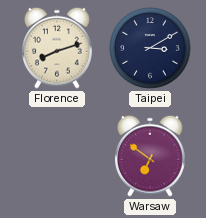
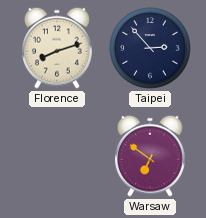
Taipei: 3:10 -> 2:53 (150, 48)
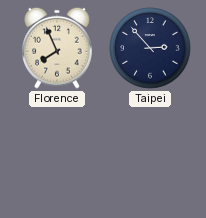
Florence: 8:12 -> 7:56 (57, 48)
Warsaw: 6:51 -> none (150, 156)
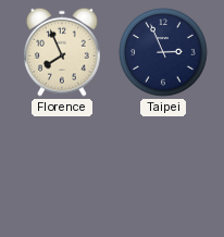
Taipei: 2:53 -> 2:56 (163, 52)
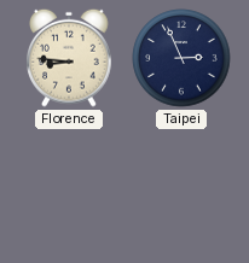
Florence: 7:56 -> 8:46 (69, 58)
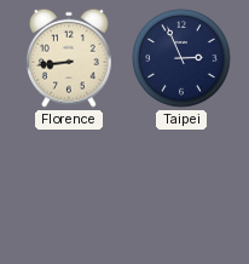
Florence: 8:46 -> 8:44 (69, 58)
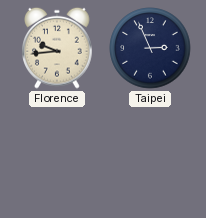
Florence: 8:44 -> 9:44 (57, 48)
